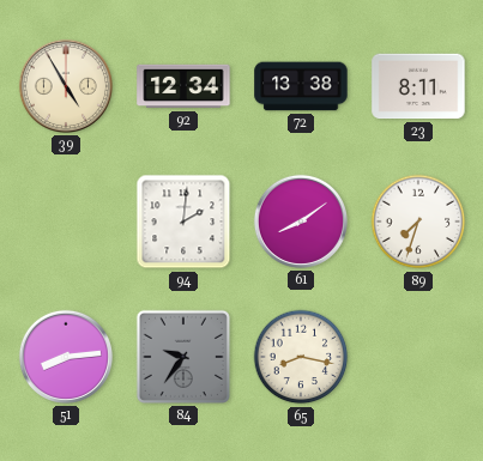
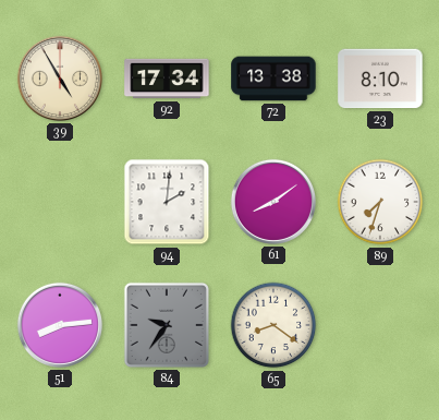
92: 12:34 -> 17:34 (167, 79)
23: 8:11 -> 8:10 (380, 79)
65: 8:17 -> 8:21 (273, 325)
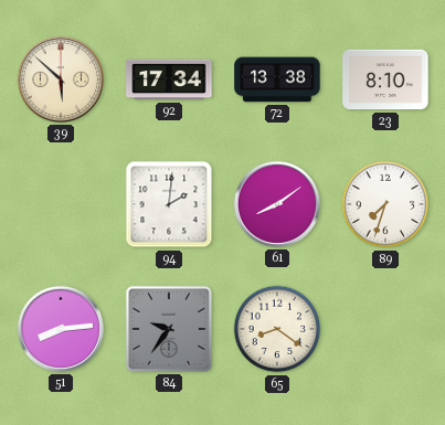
39: 4:55 -> 5:52 (61, 79)
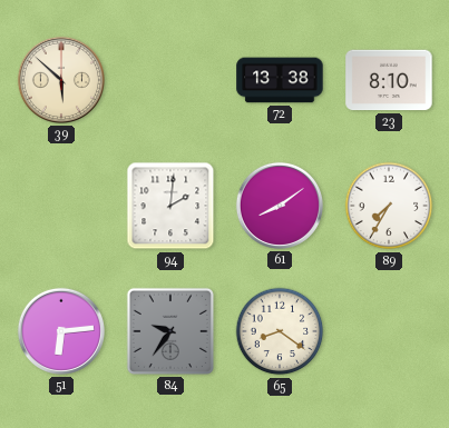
92: 17:34 -> none (169, 79)
89: 7:33 -> 7:35 (389, 206)
51: 8:14 -> 6:14 (61, 331)
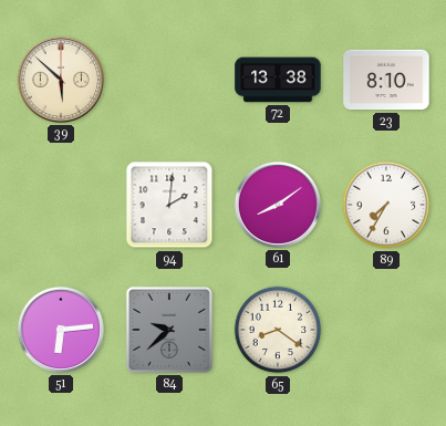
84: 9:36 -> 9:38 (169, 330)
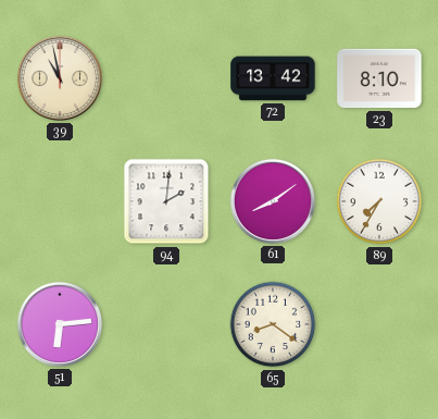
39: 5:52 -> 10:58 (60, 78)
72: 13:38 -> 13:42 (273, 78)
84: 9:38 -> none (169, 330)
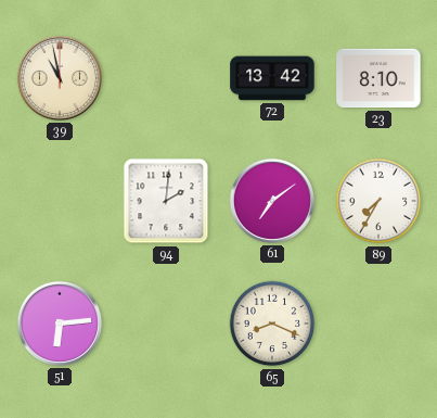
61: 8:09 -> 7:09 (272, 201)
65: 8:21 -> 8:19 (272, 324)
